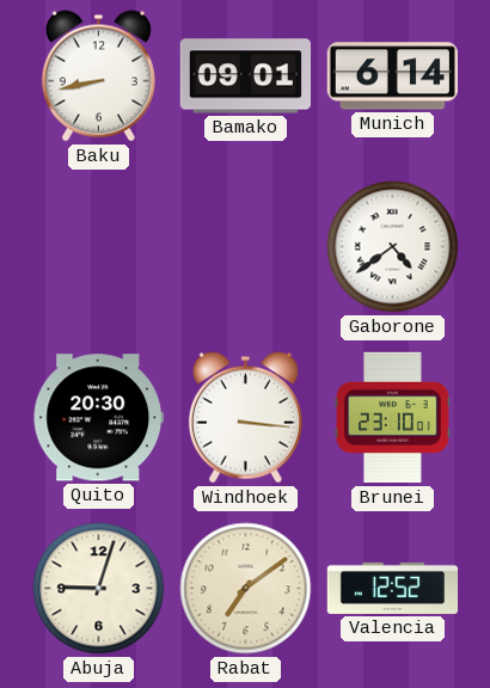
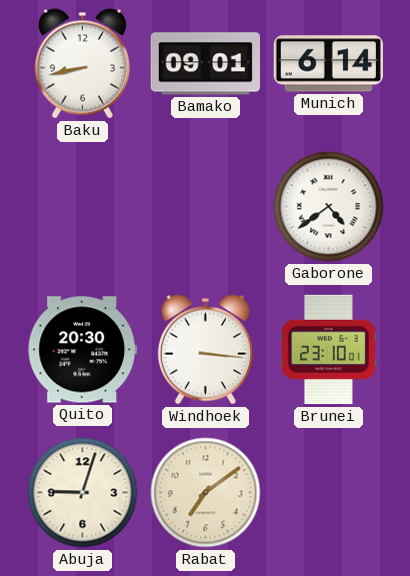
Valencia: 12:52 -> none (393, 588)
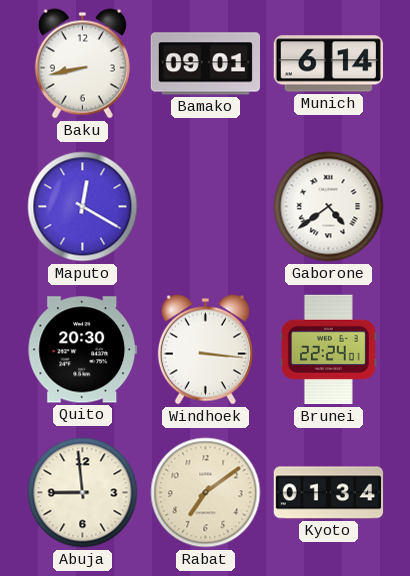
Maputo: none -> 12:20 (83, 207)
Brunei: 23:10 -> 22:24 (329, 350)
Abuja: 9:03 -> 8:59 (83, 493)
Kyoto: none -> 01:34 (329, 493)
